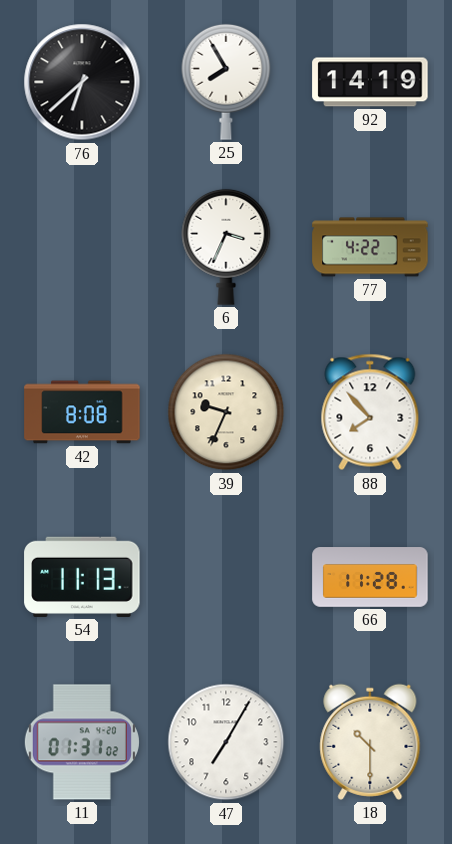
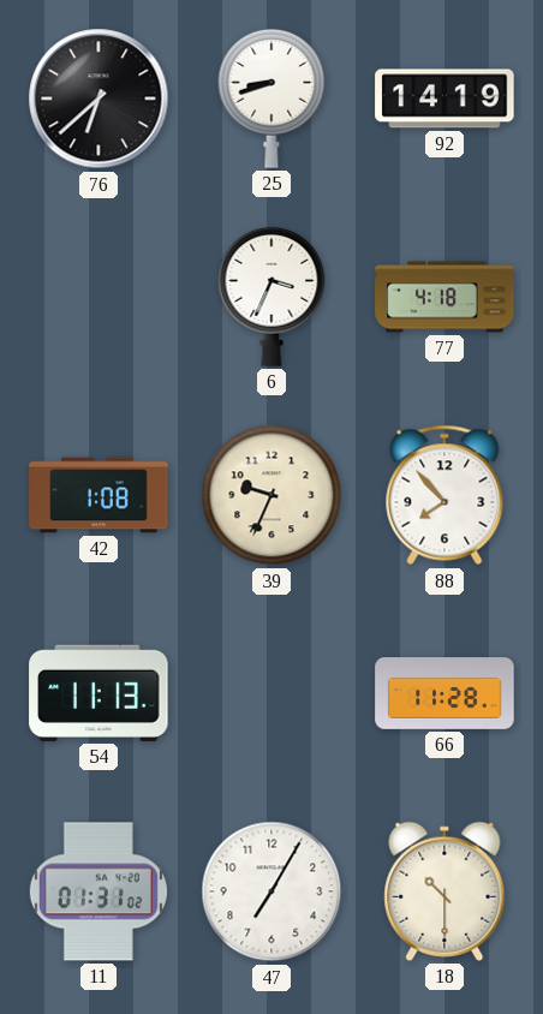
25: 7:55 -> 8:42 (271, 99)
77: 4:22 -> 4:18 (444, 297)
42: 8:08 -> 1:08 (99, 495)
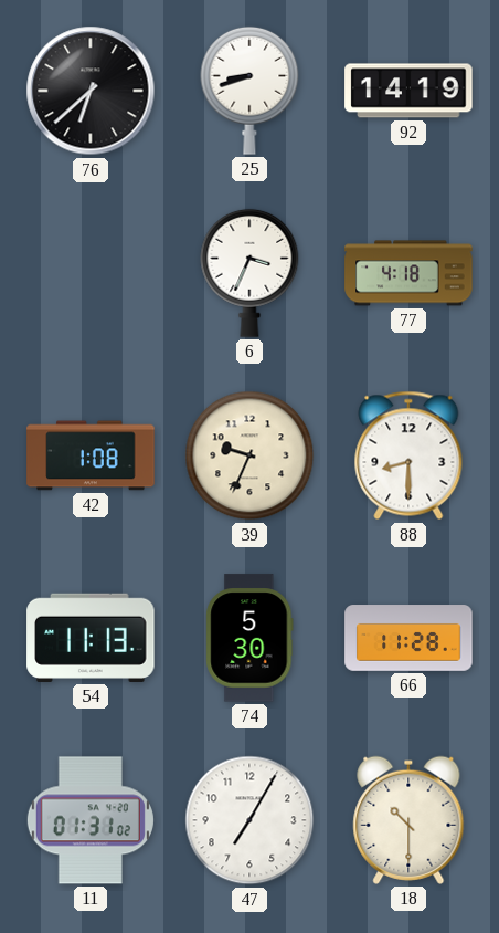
88: 7:53 -> 8:30 (408, 455)
74: none -> 5:30 (250, 638)
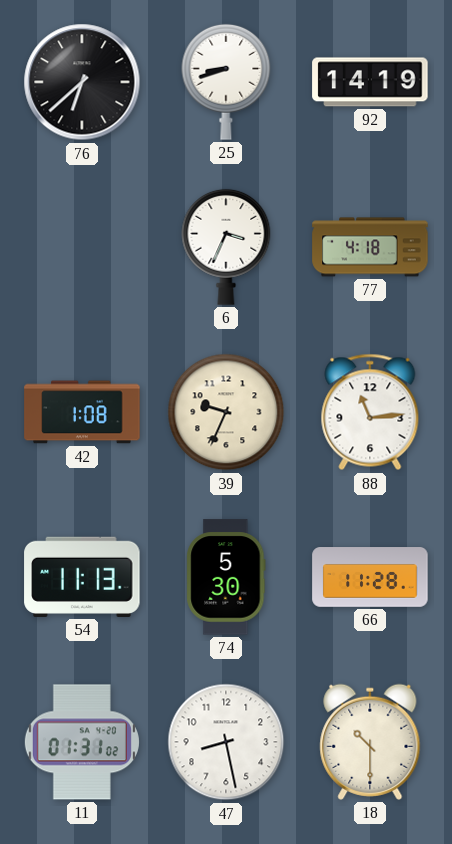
88: 8:30 -> 11:14 (370, 412)
47: 7:05 -> 8:28 (226, 742)
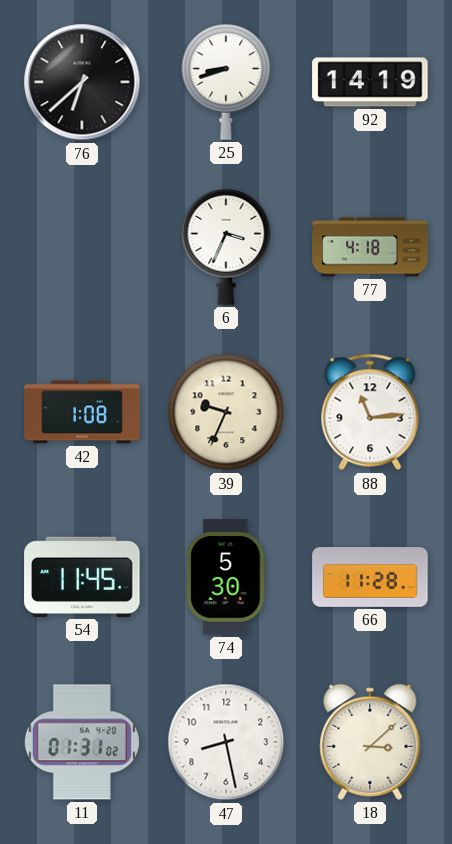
54: 11:13 -> 11:45 (82, 577)
18: 10:30 -> 3:08 (370, 742)
